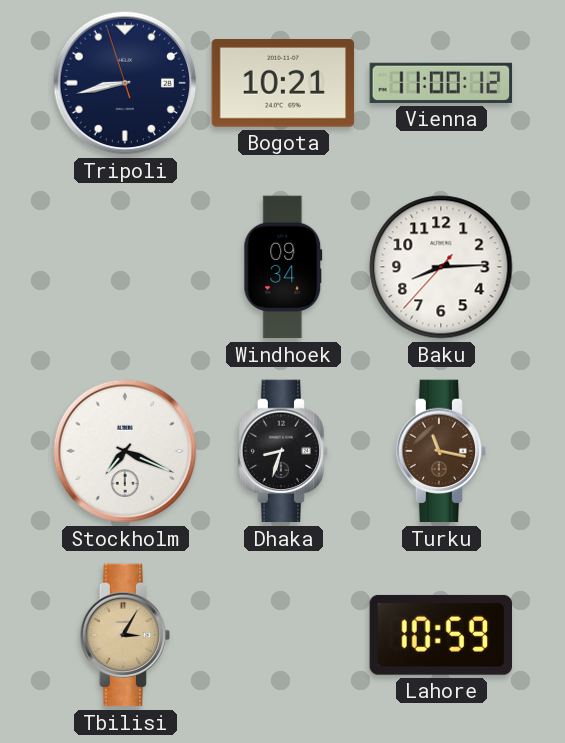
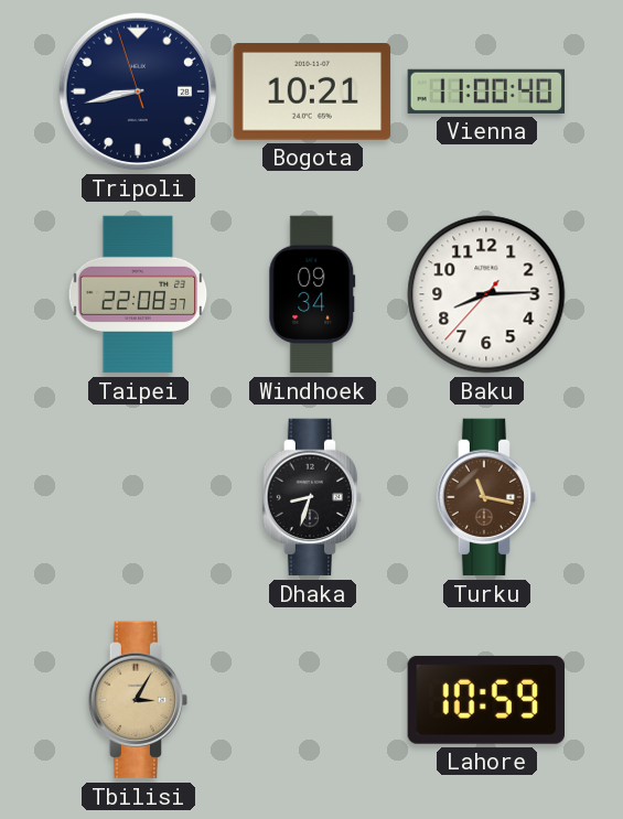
Vienna: 11:00:12 -> 11:00:40 (486, 91)
Taipei: none -> 22:08 (138, 294)
Stockholm: 7:19 -> none (125, 451)
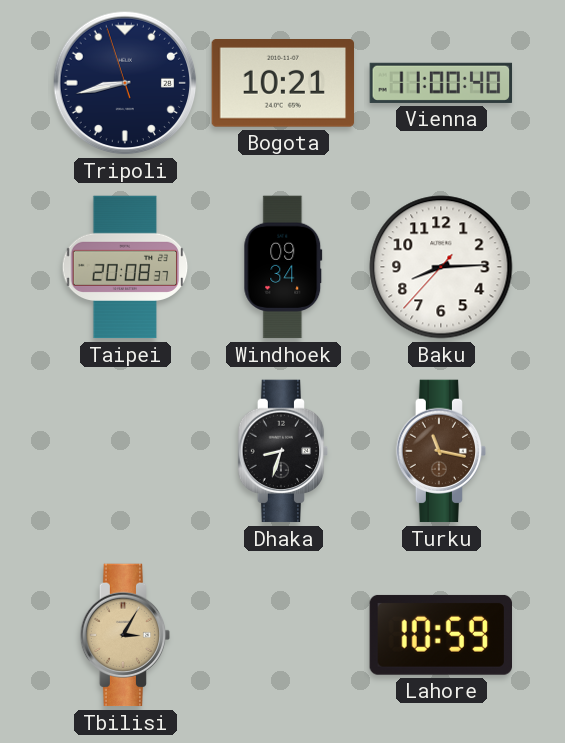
Taipei: 22:08 -> 20:08 (125, 267)
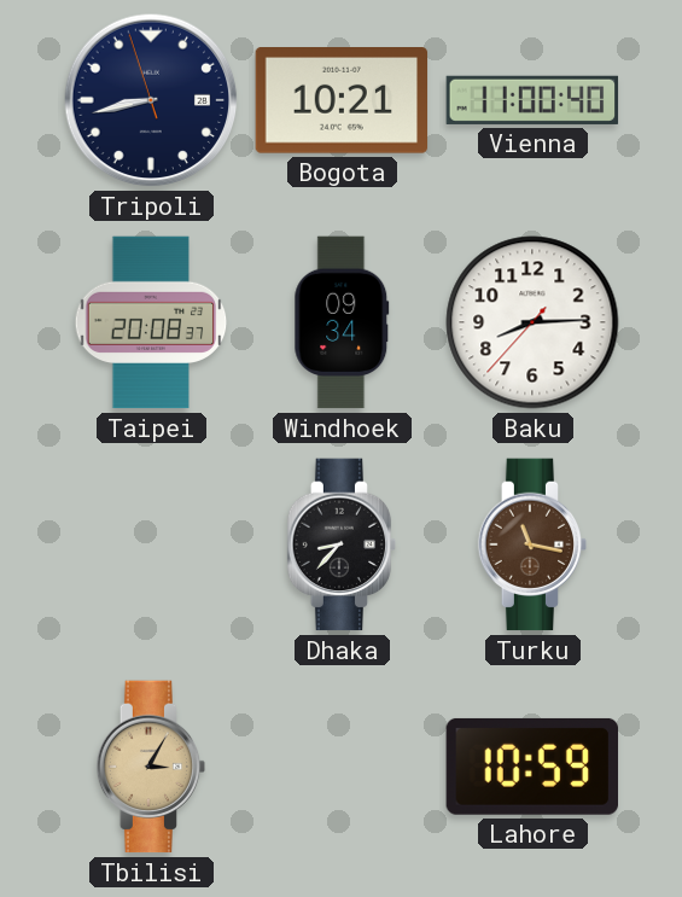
Dhaka: 8:33 -> 8:37 (342, 544)
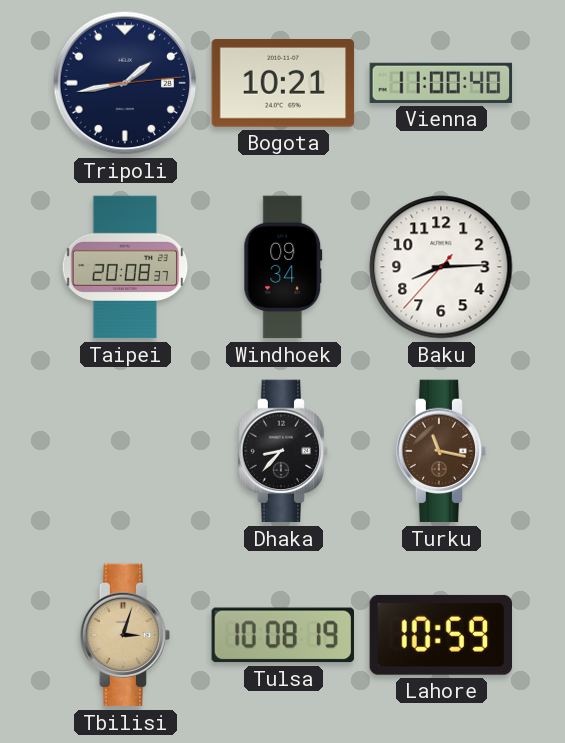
Tripoli: 8:42 -> 1:43 (125, 83)
Tbilisi: 3:05 -> 3:03 (125, 635)
Tulsa: none -> 10:08 (283, 635)
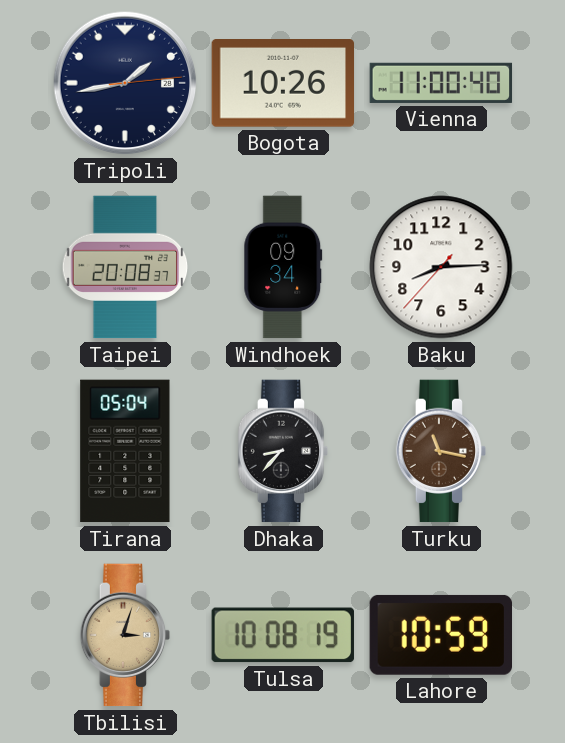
Bogota: 10:21 -> 10:26 (283, 84)
Tirana: none -> 05:04 (125, 451)
